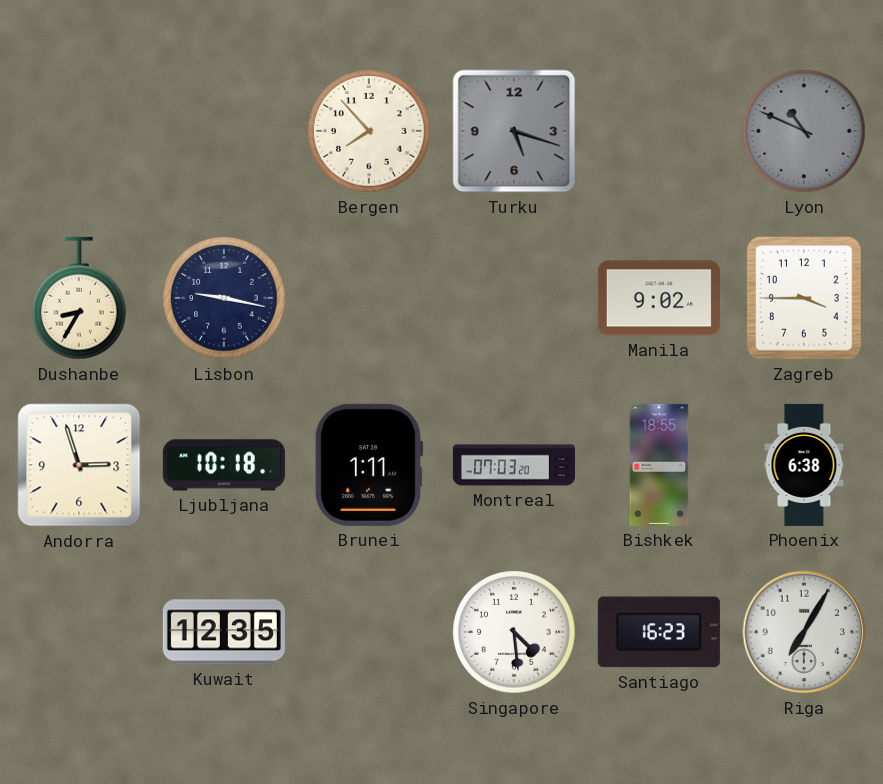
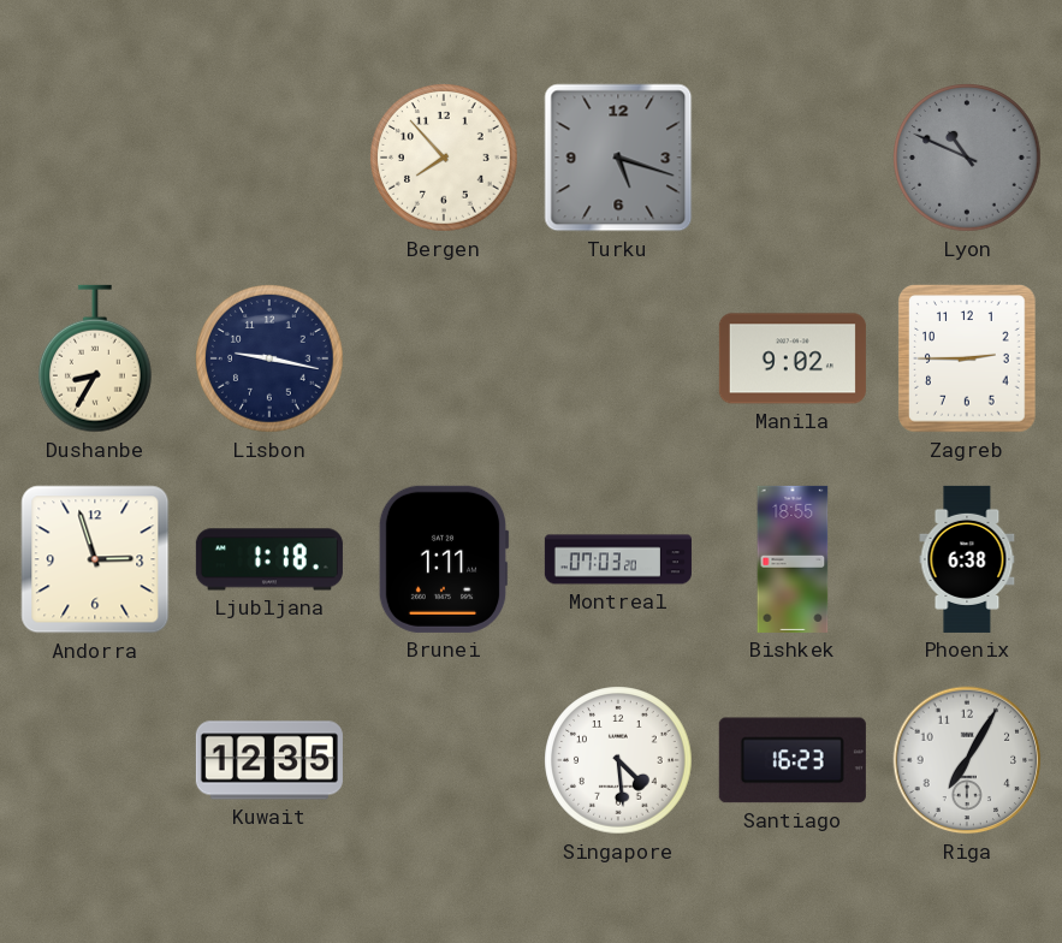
Zagreb: 3:45 -> 2:45 (967, 358)
Ljubljana: 10:18 -> 1:18 (269, 559)
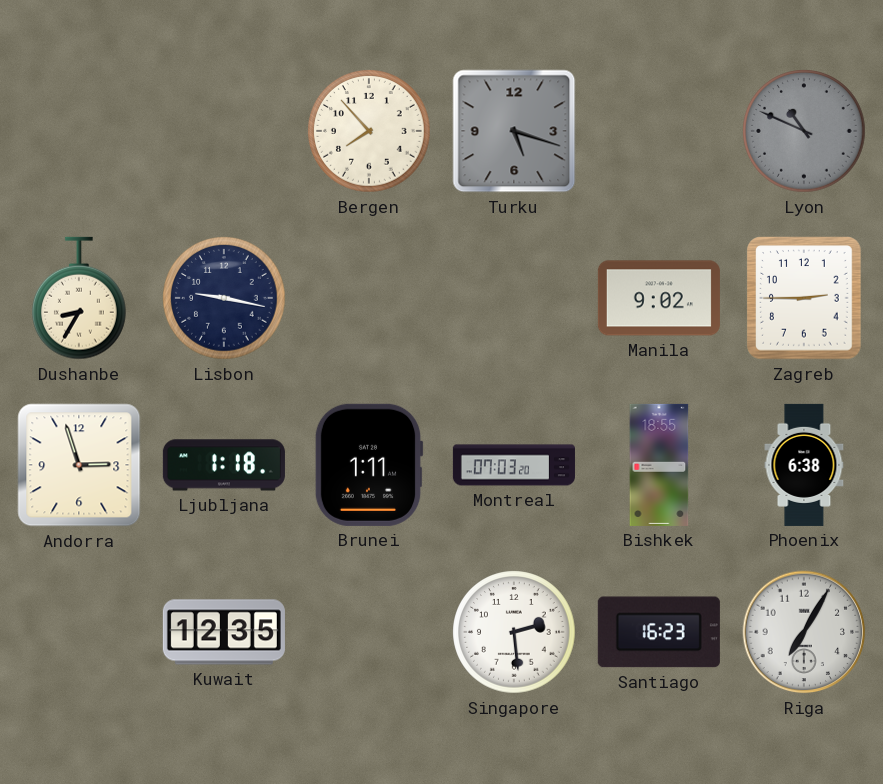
Singapore: 4:29 -> 2:29 (514, 632)
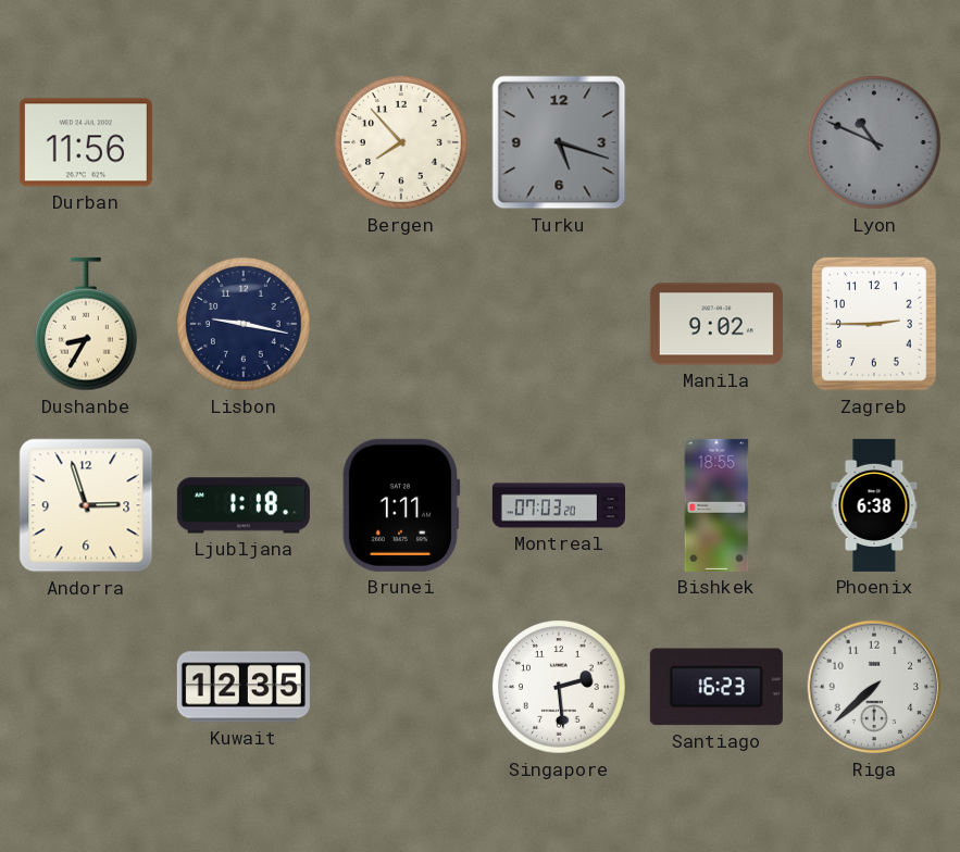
Durban: none -> 11:56 (86, 142)
Riga: 7:05 -> 7:38 (874, 687)
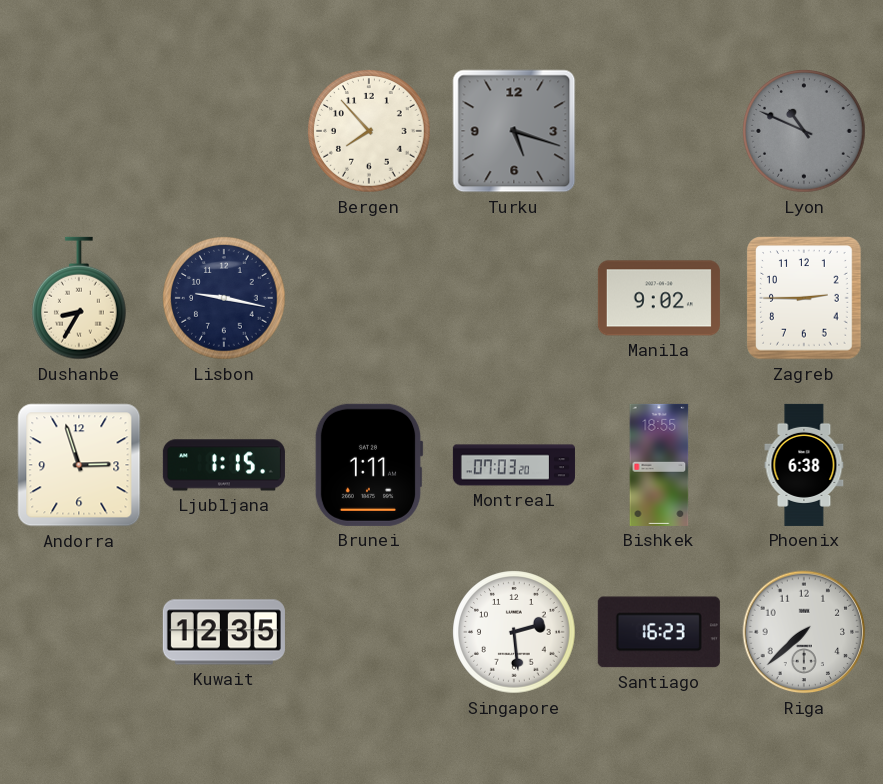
Durban: 11:56 -> none (86, 142)
Ljubljana: 1:18 -> 1:15 (224, 465)
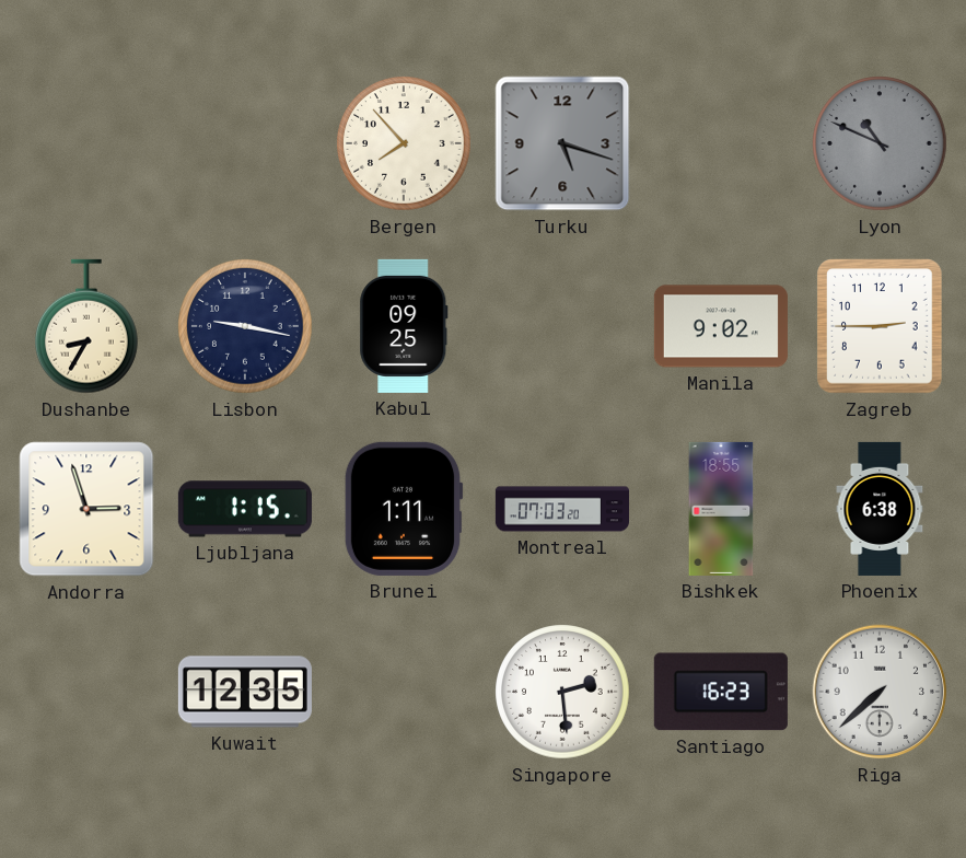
Kabul: none -> 09:25 (404, 326)
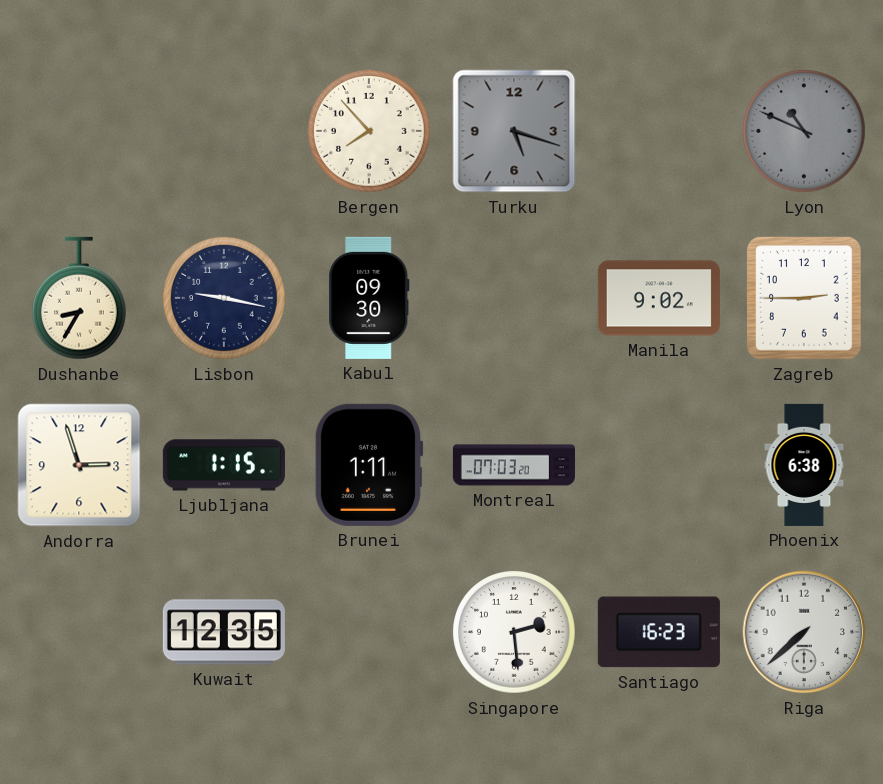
Kabul: 09:25 -> 09:30 (369, 298)
Bishkek: 18:55 -> none (721, 509)
